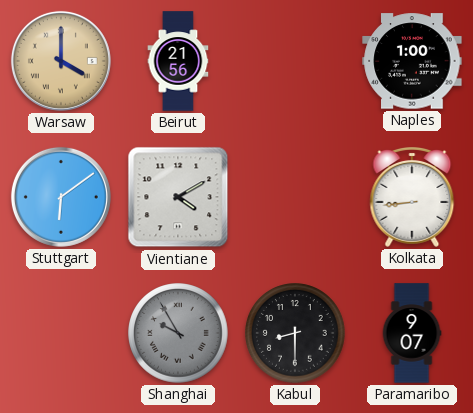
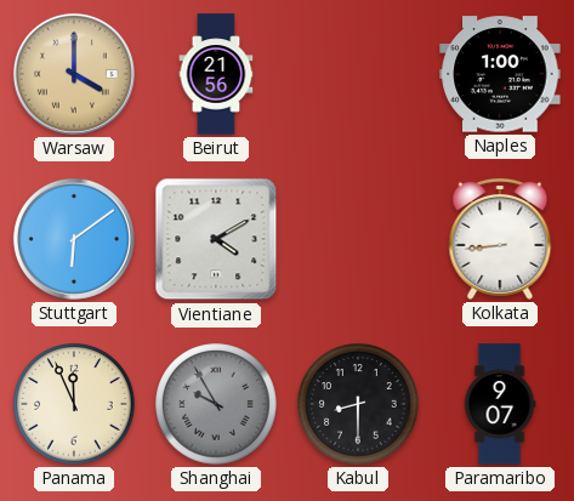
Panama: none -> 11:56 (74, 404)
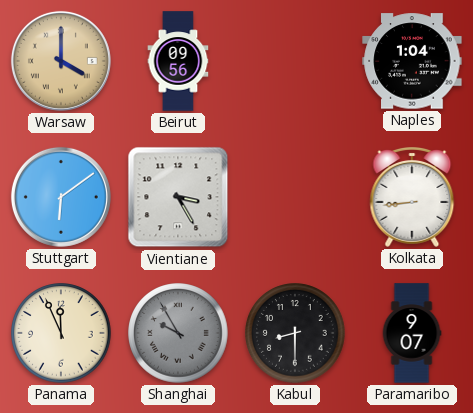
Beirut: 21:56 -> 09:56 (178, 61)
Naples: 1:00 -> 1:04 (412, 61)
Vientiane: 4:10 -> 3:25 (178, 197)
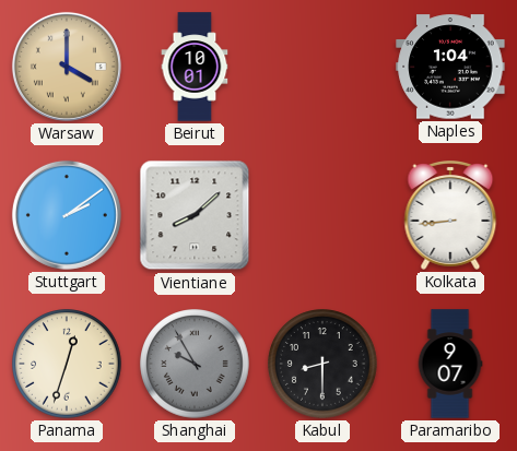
Beirut: 09:56 -> 10:01 (195, 67)
Stuttgart: 6:09 -> 2:09 (67, 215)
Vientiane: 3:25 -> 8:08 (195, 215)
Panama: 11:56 -> 12:33 (67, 364)
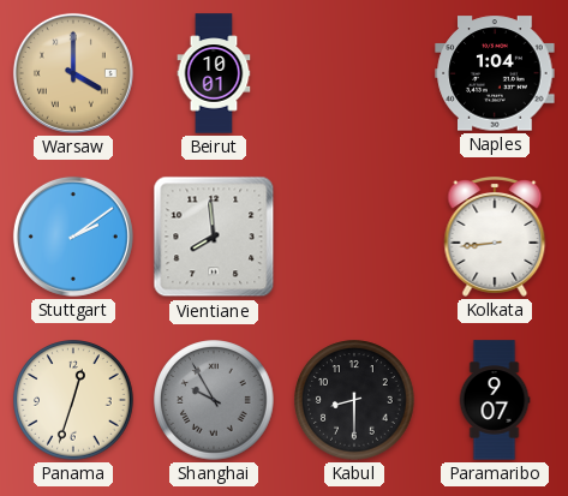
Vientiane: 8:08 -> 7:59 (214, 237)
